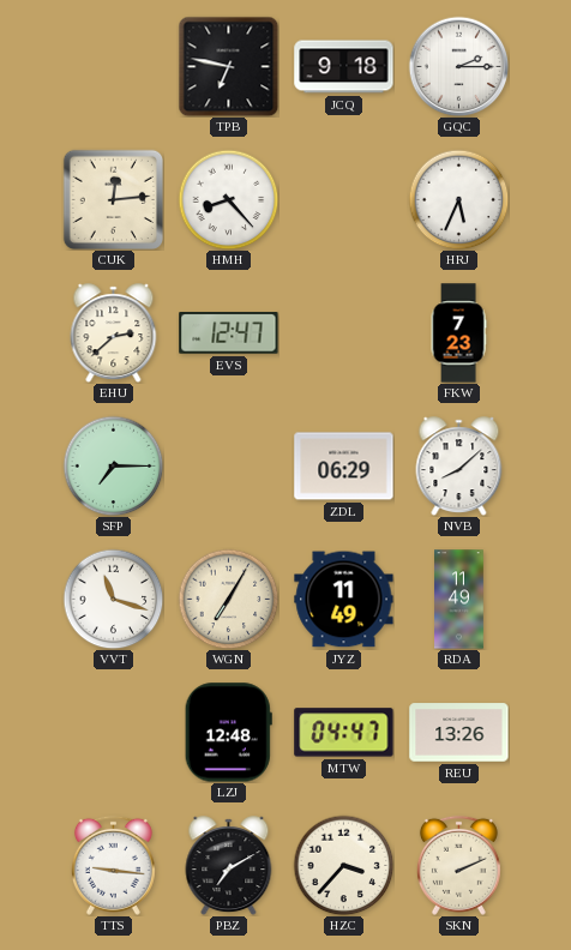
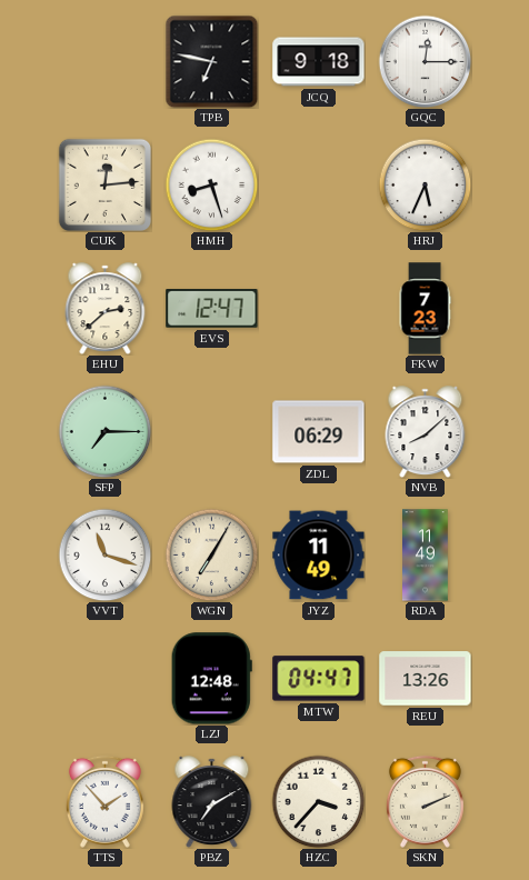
GQC: 2:15 -> 12:15 (425, 61)
HMH: 8:23 -> 8:27 (211, 184)
TTS: 9:16 -> 1:53 (104, 801)
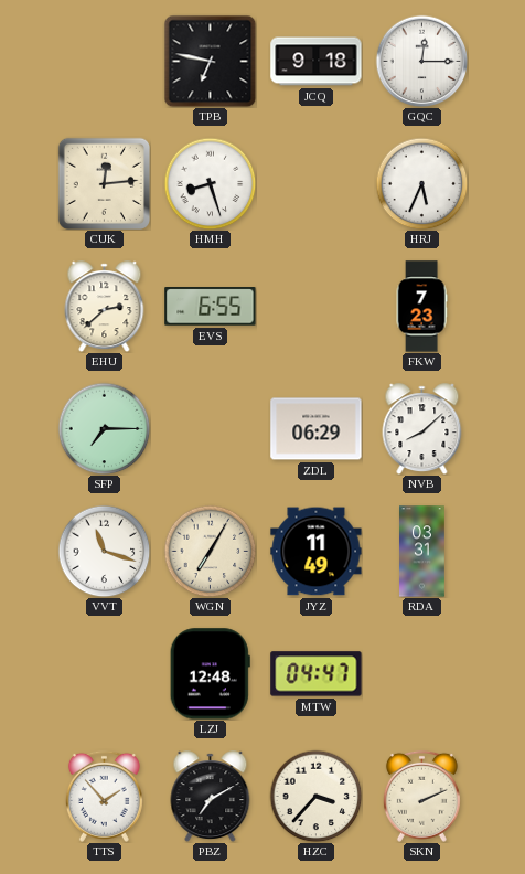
EVS: 12:47 -> 6:55 (211, 307)
RDA: 11:49 -> 03:31 (422, 552)
REU: 13:26 -> none (426, 679)
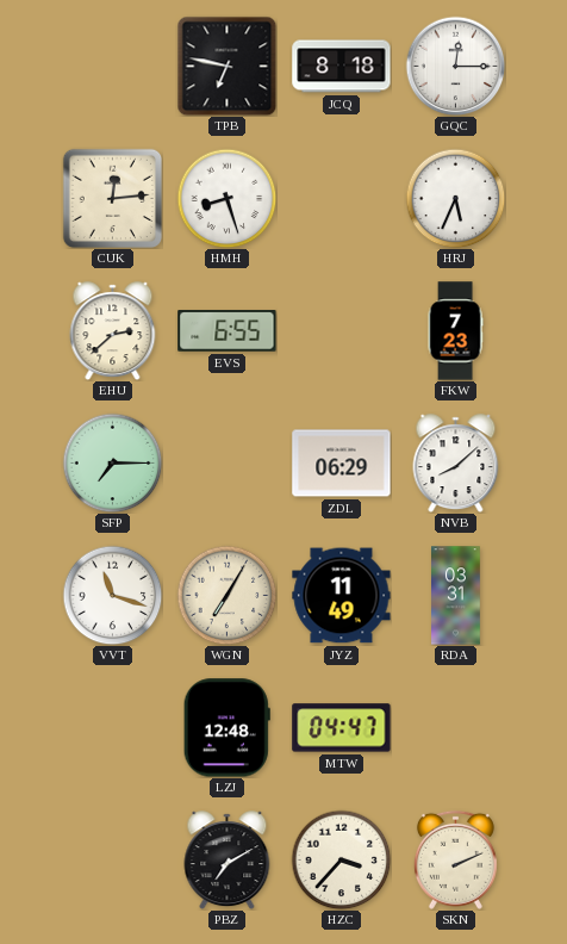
JCQ: 9:18 -> 8:18 (342, 67)
TTS: 1:53 -> none (104, 796)
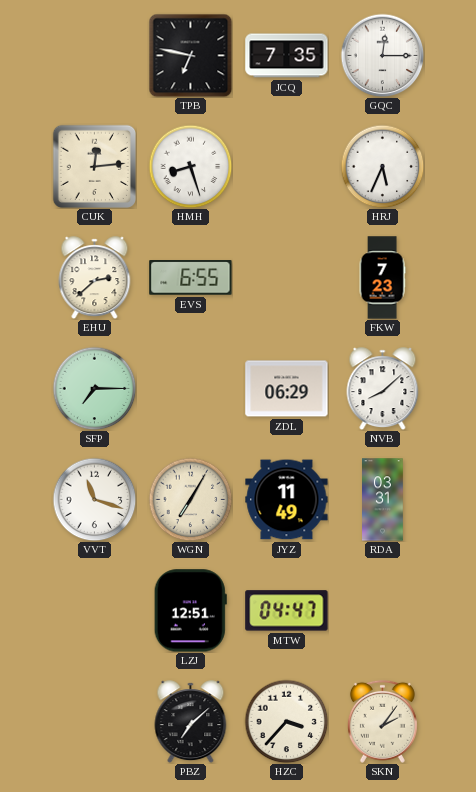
JCQ: 8:18 -> 7:35 (287, 56)
LZJ: 12:48 -> 12:51 (190, 611)
PBZ: 7:10 -> 7:08 (191, 722)
SKN: 2:11 -> 2:06 (382, 721)
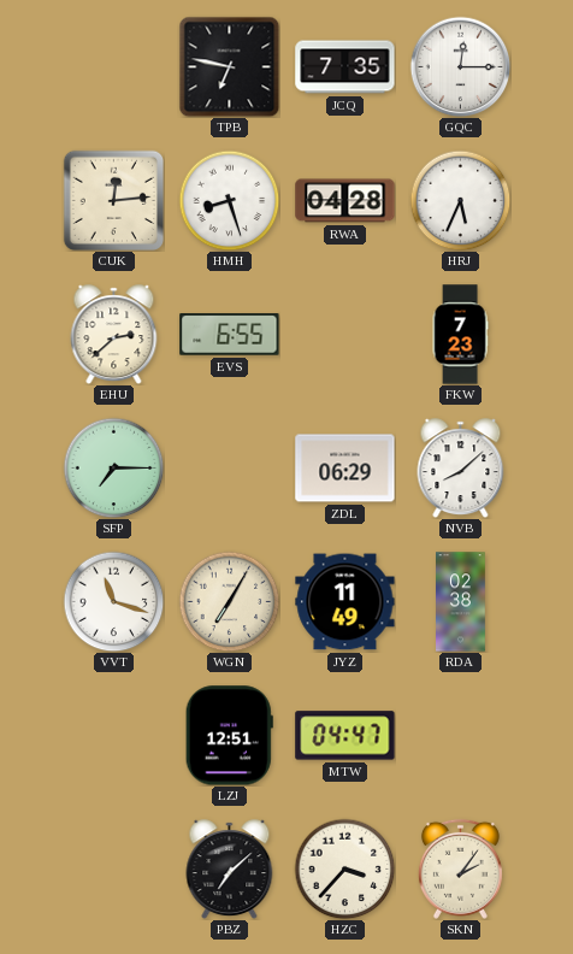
RWA: none -> 04:28 (345, 201)
RDA: 03:31 -> 02:38 (461, 602)
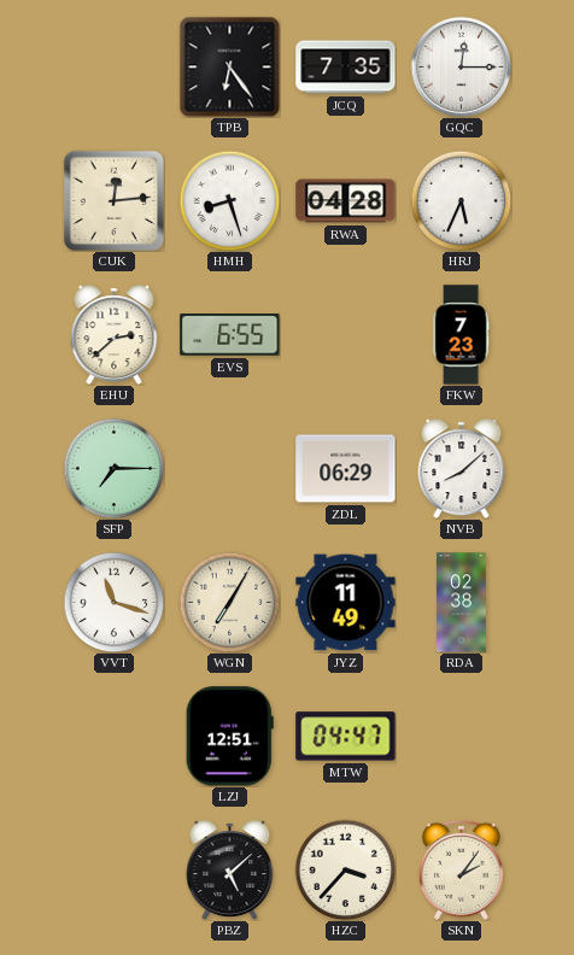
TPB: 6:47 -> 6:24 (229, 66)
PBZ: 7:08 -> 5:08 (230, 871)
